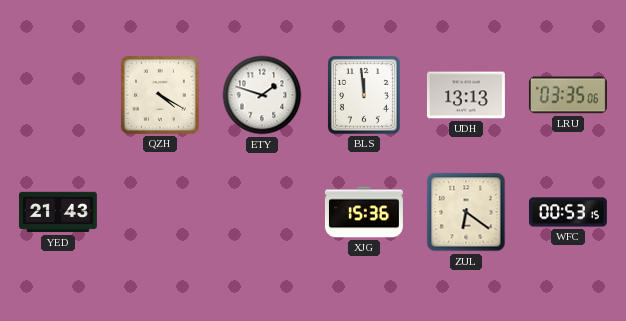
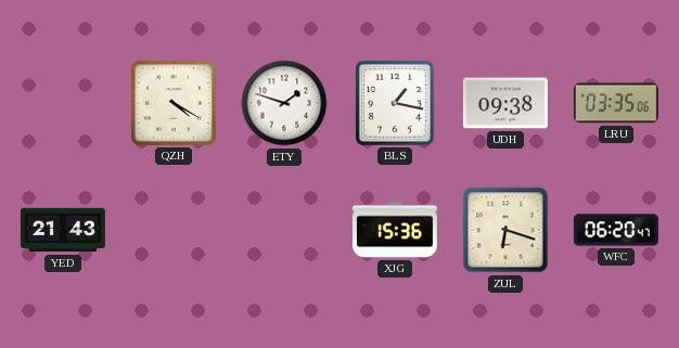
BLS: 11:59 -> 1:17 (395, 103)
UDH: 13:13 -> 09:38 (505, 103)
ZUL: 6:21 -> 6:18 (505, 230)
WFC: 00:53 -> 06:20 (616, 230)
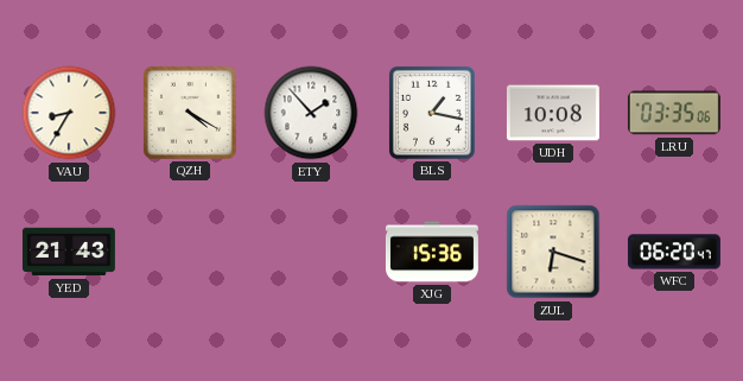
VAU: none -> 8:35 (69, 113)
ETY: 1:48 -> 1:53 (311, 113)
UDH: 09:38 -> 10:08 (553, 113)
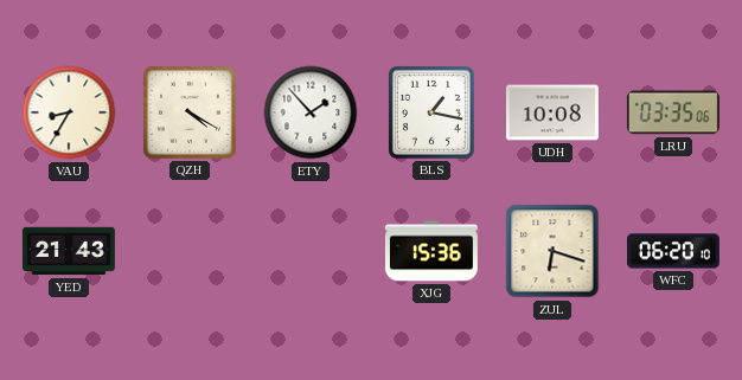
WFC: 06:20:47 -> 06:20:10 (673, 251)
